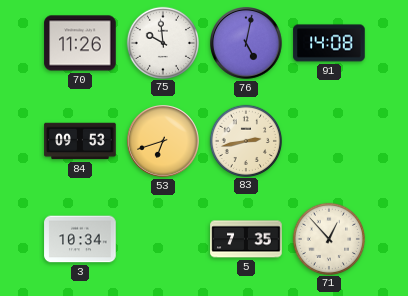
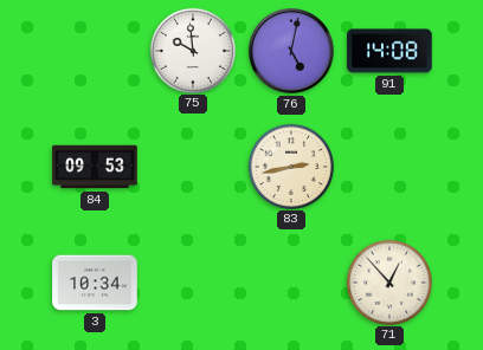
70: 11:26 -> none (80, 43)
53: 6:42 -> none (163, 141)
5: 7:35 -> none (246, 239)
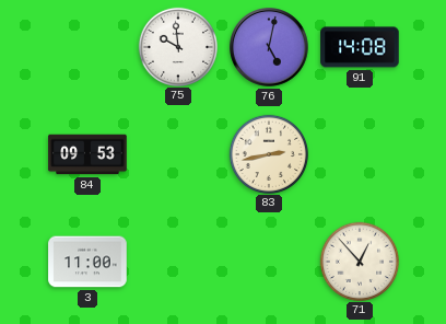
3: 10:34 -> 11:00 (87, 262)
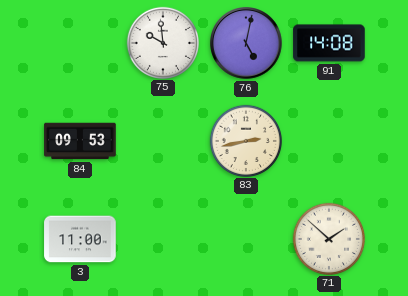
71: 12:53 -> 1:52 (328, 238)
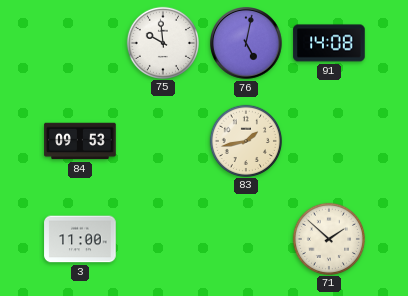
83: 2:43 -> 1:43 (245, 140)
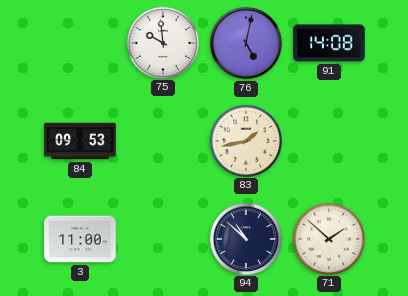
94: none -> 10:52 (245, 238)
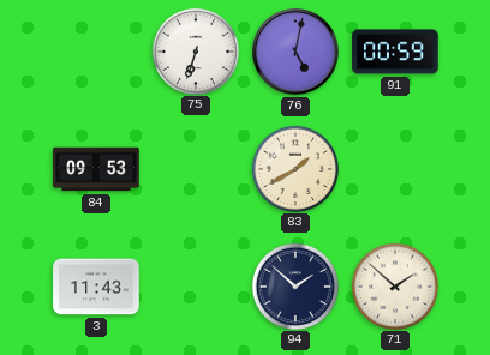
75: 9:59 -> 6:33 (195, 50)
91: 14:08 -> 00:59 (395, 52)
83: 1:43 -> 1:40 (294, 168)
3: 11:00 -> 11:43 (96, 287)
94: 10:52 -> 1:52 (294, 285)
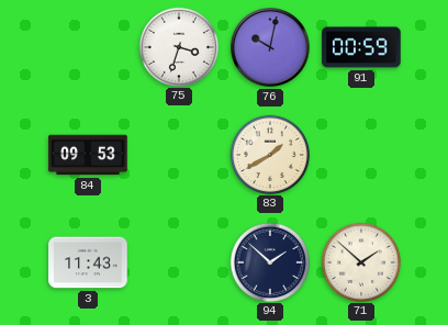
75: 6:33 -> 3:33 (178, 46)
76: 5:02 -> 10:02 (270, 47)
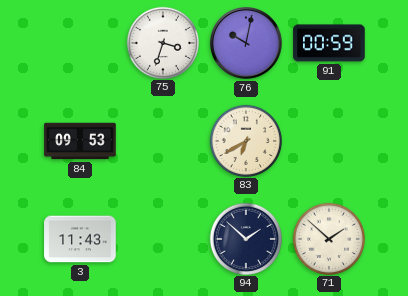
83: 1:40 -> 6:40 (245, 140)
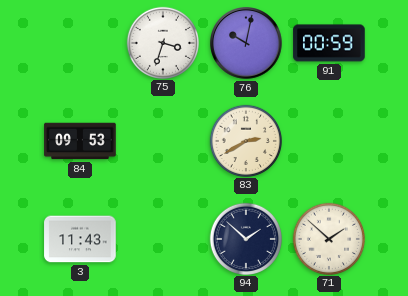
83: 6:40 -> 2:40 (245, 140)
